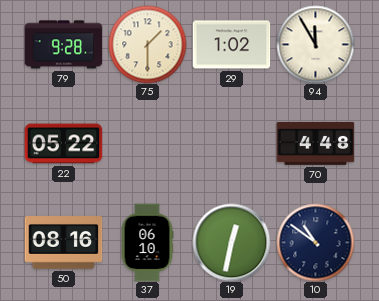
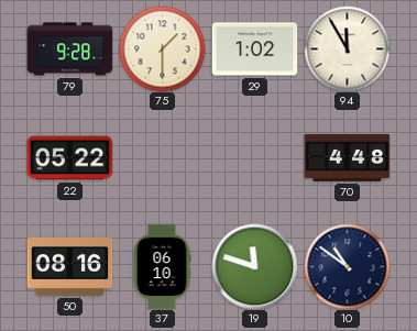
19: 12:32 -> 11:48 (254, 266)
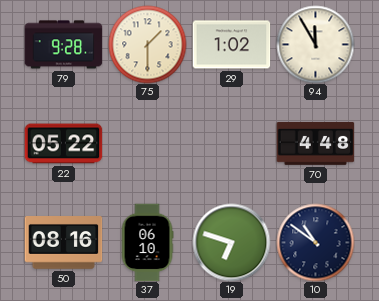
19: 11:48 -> 6:48 (231, 242)
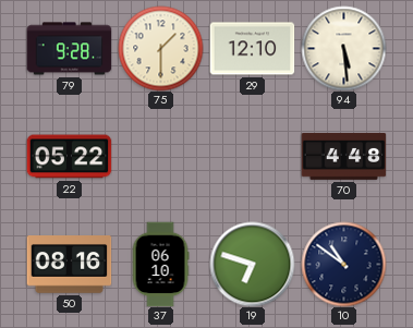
29: 1:02 -> 12:10 (252, 49)
94: 11:55 -> 5:29 (343, 48)
